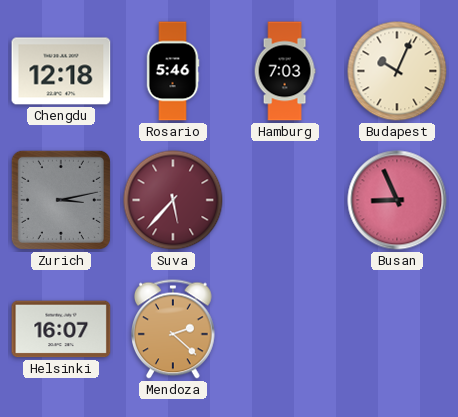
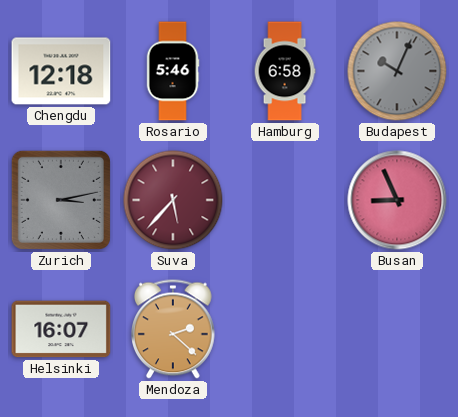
Hamburg: 7:03 -> 6:58 (285, 71)
Budapest dial: cream -> grey (397, 71)
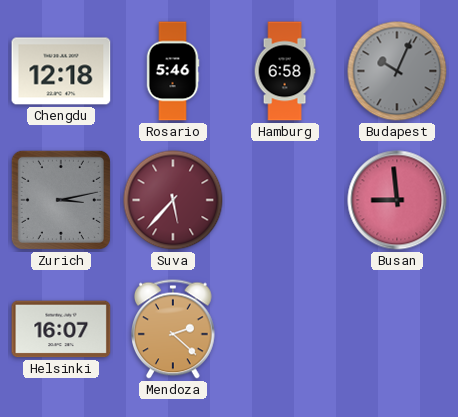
Busan: 8:56 -> 8:59 (397, 200)
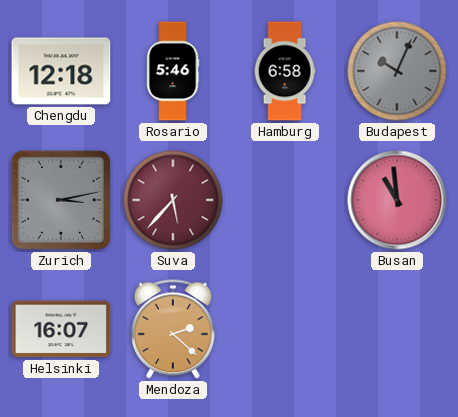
Busan: 8:59 -> 10:59 (397, 200)
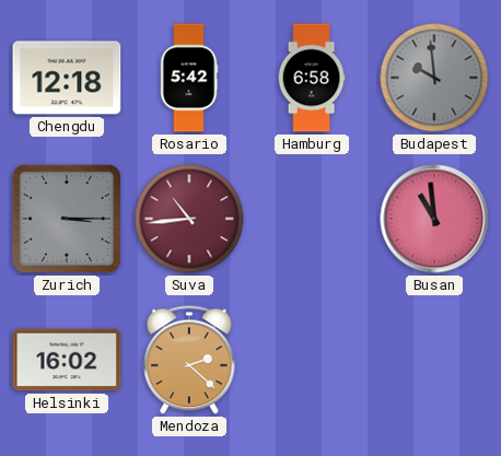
Rosario: 5:46 -> 5:42 (189, 78)
Budapest: 10:04 -> 9:59 (434, 78)
Zurich: 3:13 -> 3:15 (67, 219)
Suva: 5:37 -> 10:44 (189, 219)
Helsinki: 16:07 -> 16:02 (67, 360)
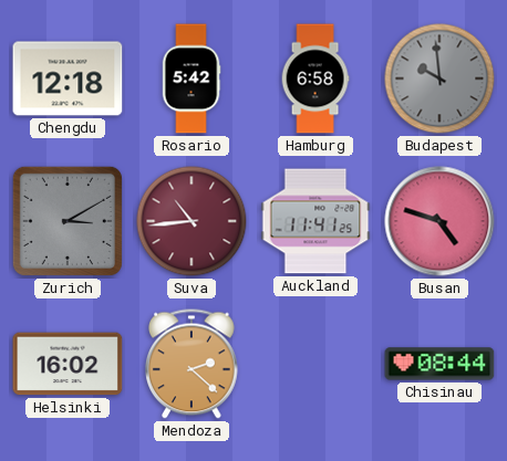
Zurich: 3:15 -> 3:10 (68, 221)
Auckland: none -> 11:41 (315, 221)
Busan: 10:59 -> 4:48 (439, 221)
Chisinau: none -> 08:44 (439, 364)
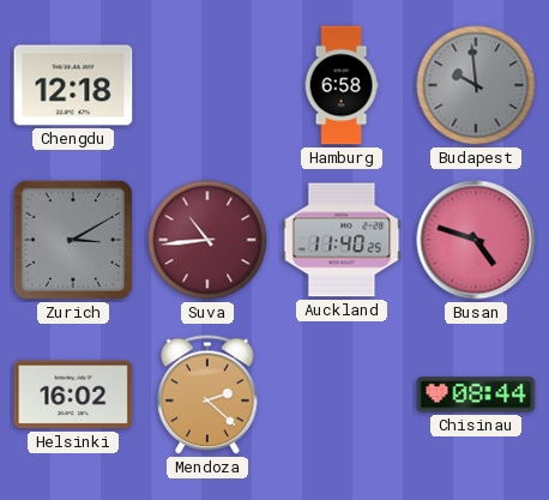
Rosario: 5:42 -> none (192, 78)
Auckland: 11:41 -> 11:40 (342, 240)
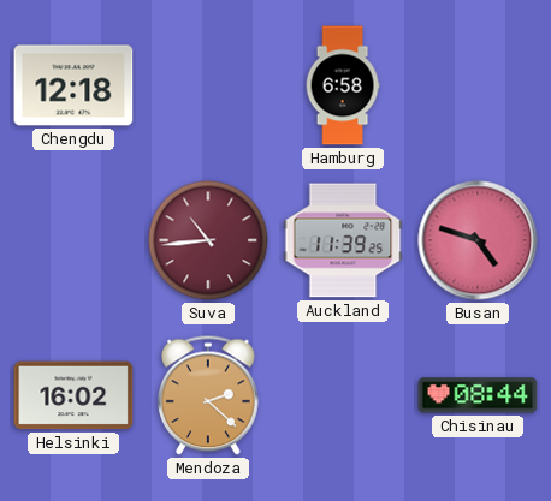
Budapest: 9:59 -> none (476, 85)
Zurich: 3:10 -> none (73, 240)
Auckland: 11:40 -> 11:39 (343, 240)
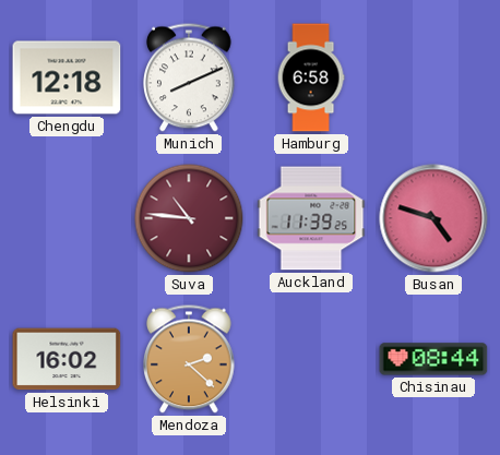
Munich: none -> 8:11 (190, 77)
Suva: 10:44 -> 10:46 (189, 218)
